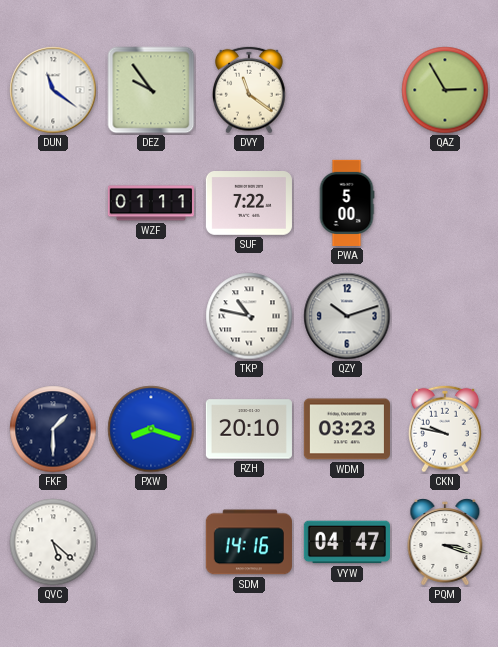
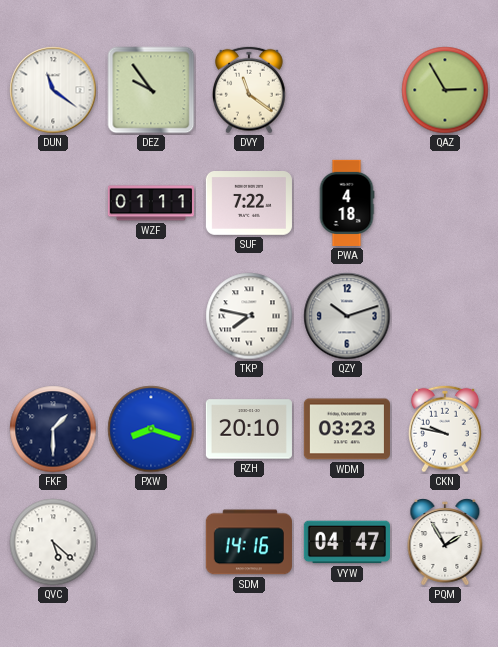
PWA: 5:00 -> 4:18 (347, 203)
TKP: 10:47 -> 7:47 (249, 316)
PQM: 3:18 -> 1:55 (445, 542)
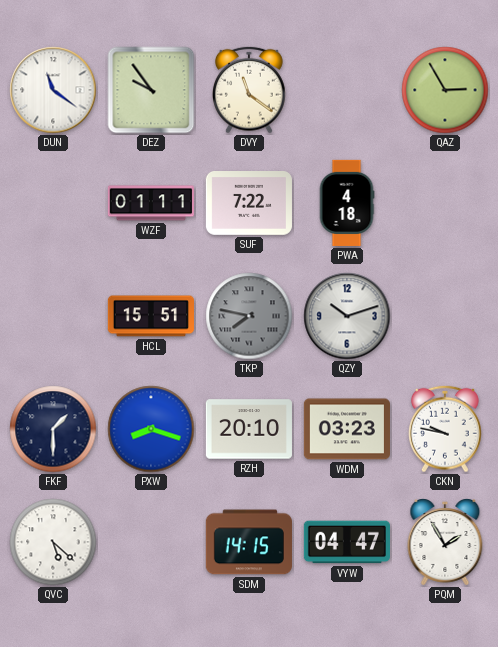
HCL: none -> 15:51 (151, 316)
TKP dial: white -> grey (249, 316)
SDM: 14:16 -> 14:15 (249, 542)
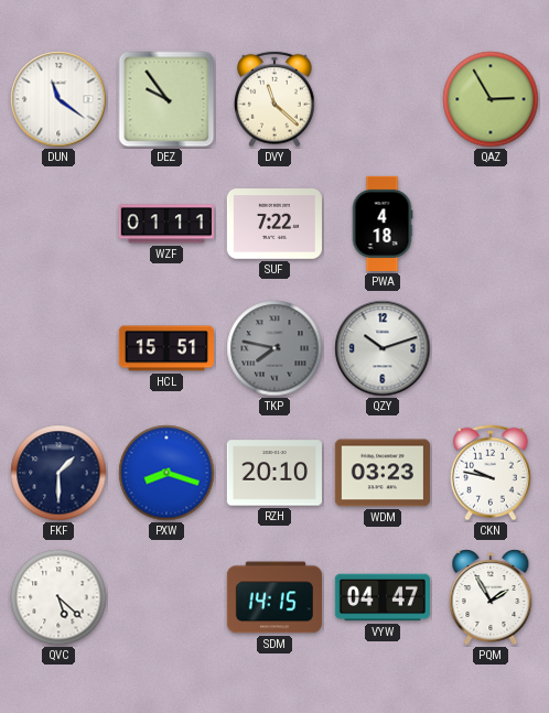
DVY: 11:21 -> 11:22 (276, 99)
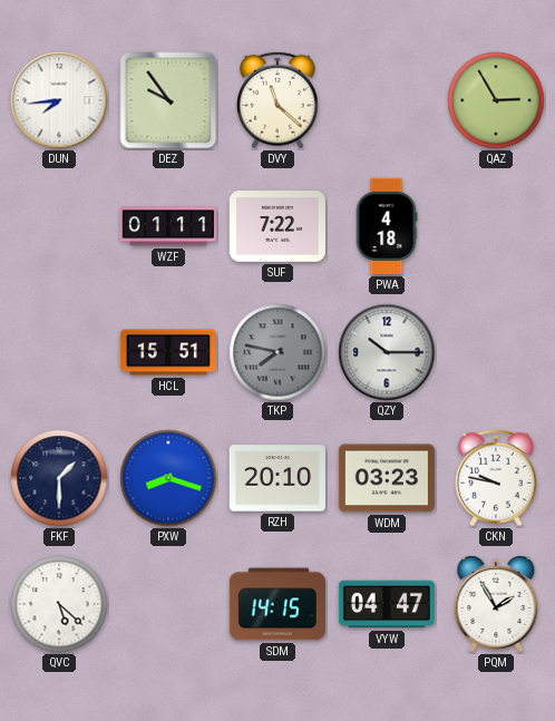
DUN: 11:21 -> 7:44 (59, 100)
QZY: 10:12 -> 10:15 (387, 352)
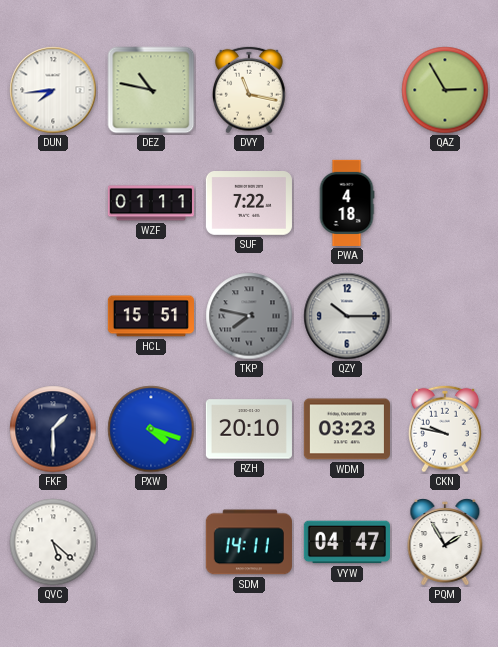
DEZ: 9:54 -> 10:47 (151, 90)
DVY: 11:22 -> 11:17 (250, 90)
PXW: 8:18 -> 4:18 (151, 429)
SDM: 14:15 -> 14:11 (249, 542)
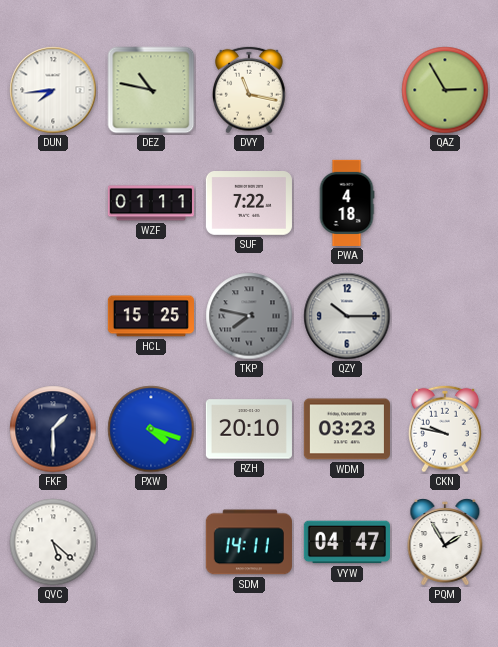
HCL: 15:51 -> 15:25 (151, 316)
